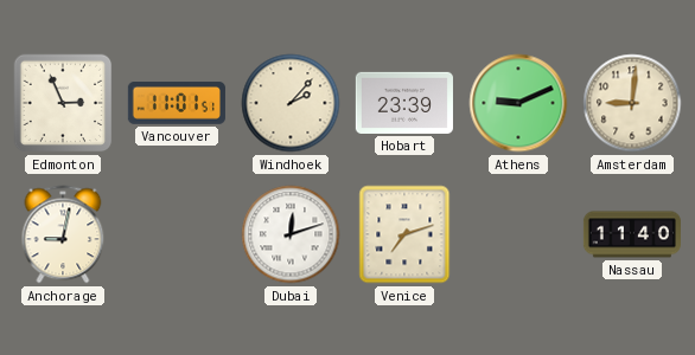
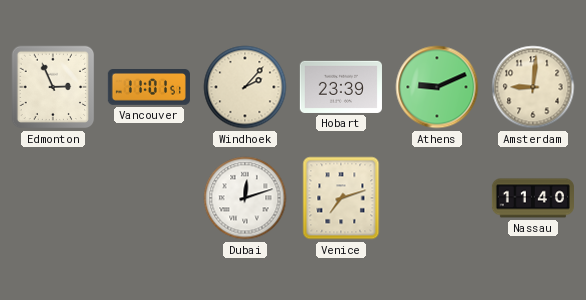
Anchorage: 9:02 -> none (63, 234)
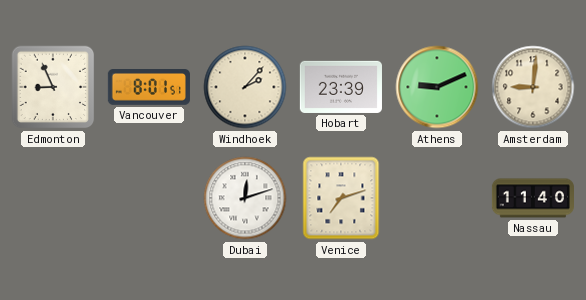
Edmonton: 2:56 -> 8:56 (53, 87)
Vancouver: 11:01 -> 8:01 (149, 88)
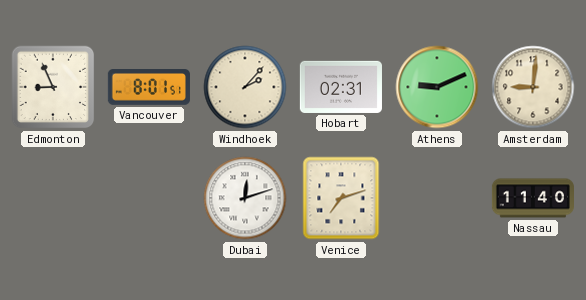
Hobart: 23:39 -> 02:31 (341, 87)
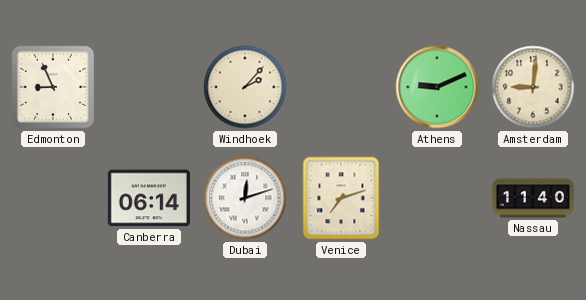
Vancouver: 8:01 -> none (149, 88)
Hobart: 02:31 -> none (341, 87)
Canberra: none -> 06:14 (149, 198)
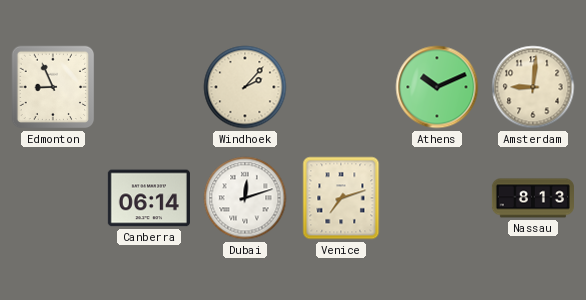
Athens: 9:11 -> 10:11 (437, 87)
Nassau: 11:40 -> 8:13 (532, 198)
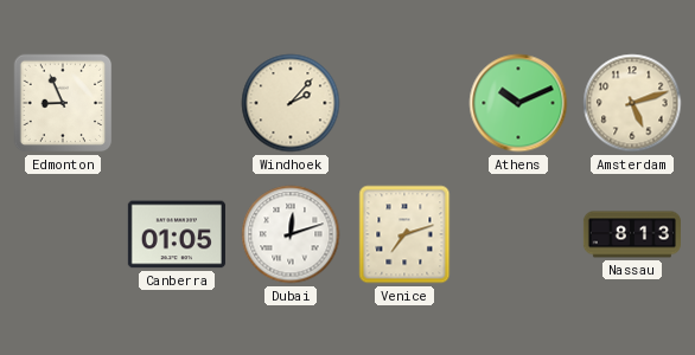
Amsterdam: 9:01 -> 5:12 (632, 103)
Canberra: 06:14 -> 01:05 (177, 234)
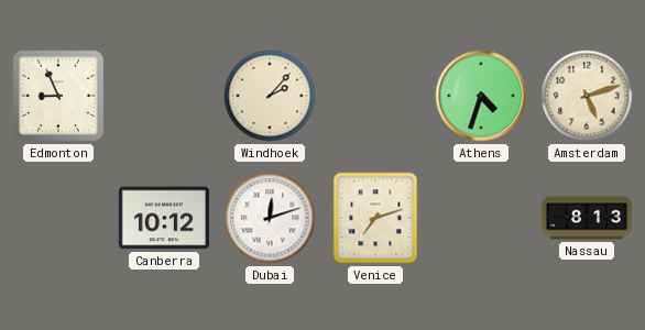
Athens: 10:11 -> 4:33 (481, 96)
Canberra: 01:05 -> 10:12 (164, 218)
